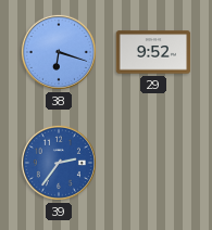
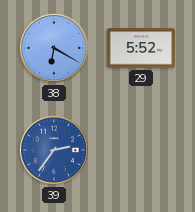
38: 6:18 -> 6:20 (54, 48)
29: 9:52 -> 5:52 (141, 48)
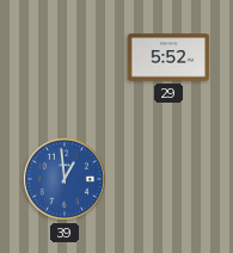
38: 6:20 -> none (54, 48)
39: 2:36 -> 12:59 (65, 179)
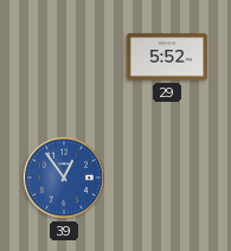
39: 12:59 -> 12:54 (64, 178)
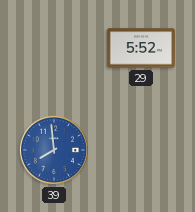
39: 12:54 -> 7:59 (54, 150)
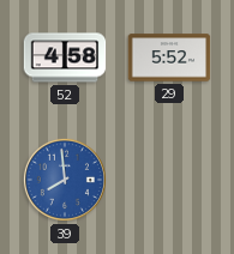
52: none -> 4:58 (65, 58)
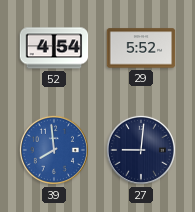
52: 4:58 -> 4:54 (54, 48)
27: none -> 9:01 (141, 150)
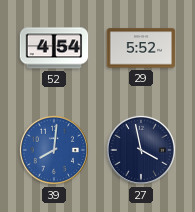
39: 7:59 -> 8:01 (54, 150)
27: 9:01 -> 3:58 (141, 150)
